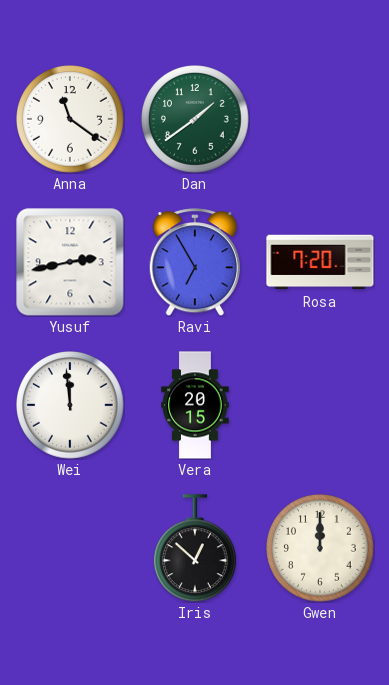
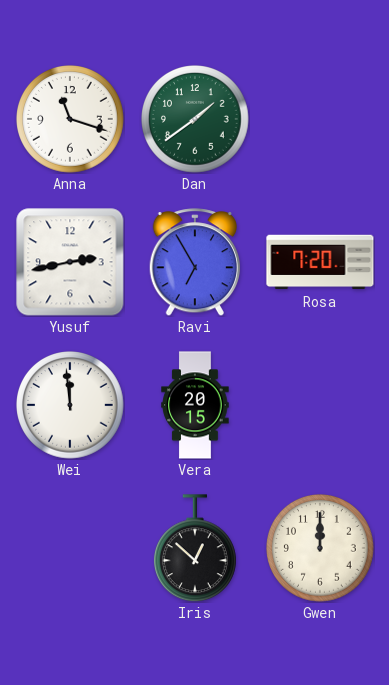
Anna: 11:21 -> 11:18 (71, 120)
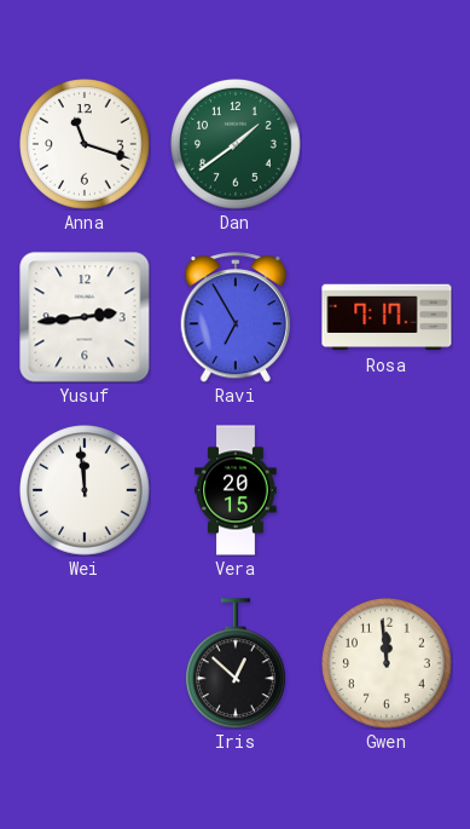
Yusuf: 2:43 -> 2:44 (85, 317)
Rosa: 7:20 -> 7:17 (387, 317)
Gwen: 12:00 -> 11:59 (388, 664)
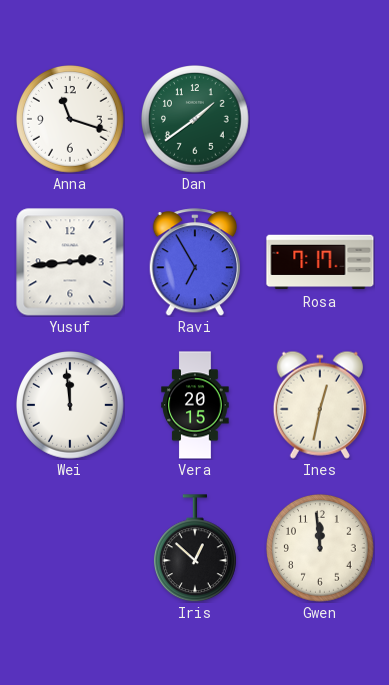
Ines: none -> 12:32 (320, 405)
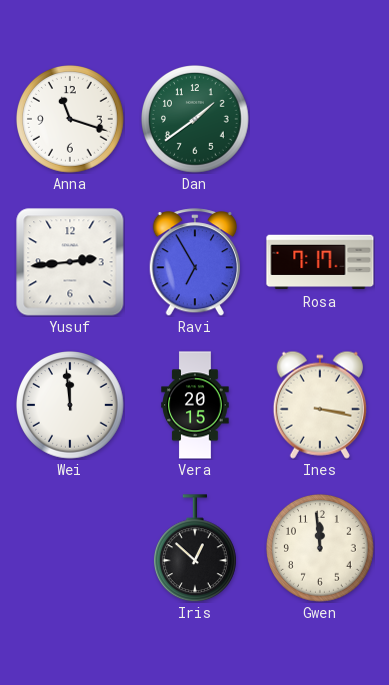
Ines: 12:32 -> 3:17 (320, 405)
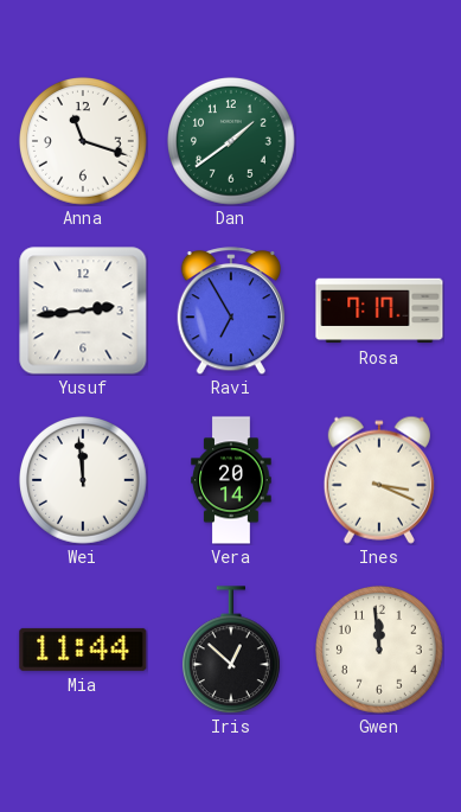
Vera: 20:15 -> 20:14 (231, 480)
Ines: 3:17 -> 3:19 (379, 480)
Mia: none -> 11:44 (83, 650)
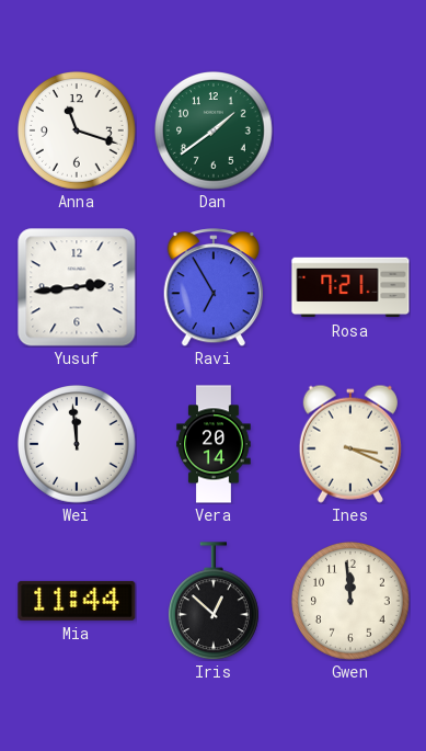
Rosa: 7:17 -> 7:21 (350, 287)
